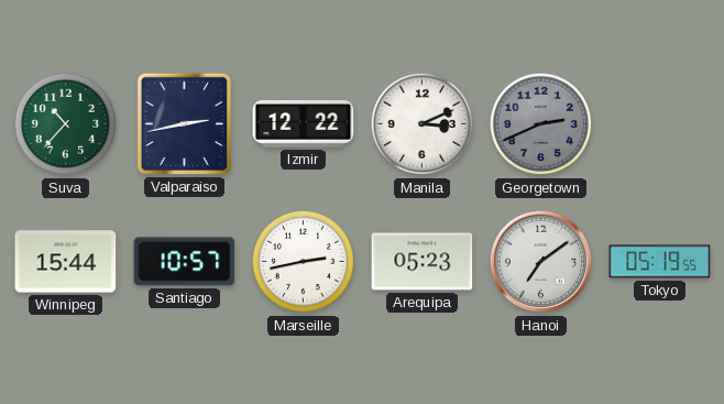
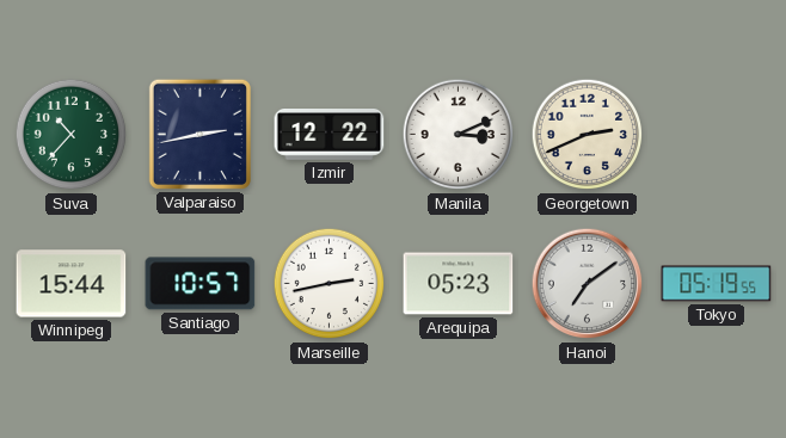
Georgetown dial: grey -> cream (588, 135)
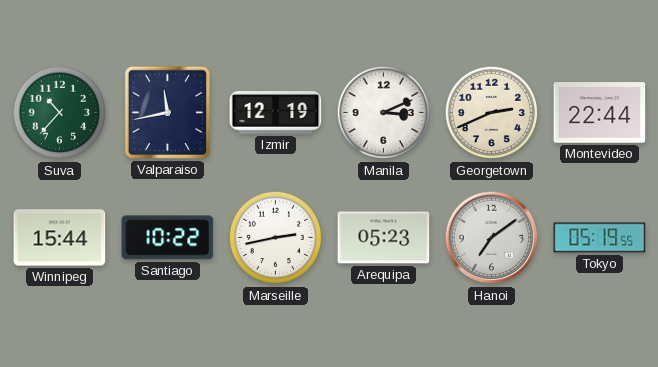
Valparaiso: 2:43 -> 11:43 (167, 112)
Izmir: 12:22 -> 12:19 (276, 113)
Montevideo: none -> 22:44 (600, 113)
Santiago: 10:57 -> 10:22 (168, 238)
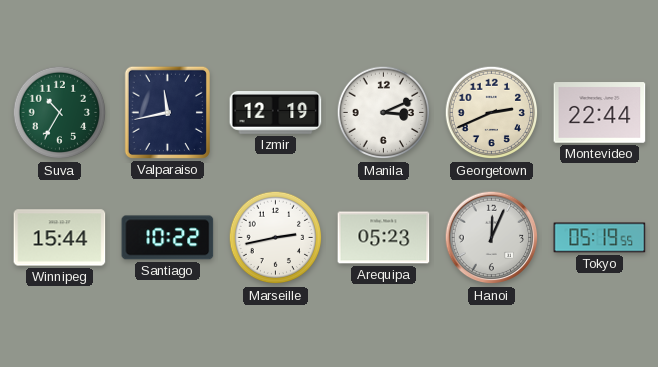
Suva: 10:37 -> 10:35 (60, 113)
Hanoi: 7:09 -> 12:04 (492, 238)
